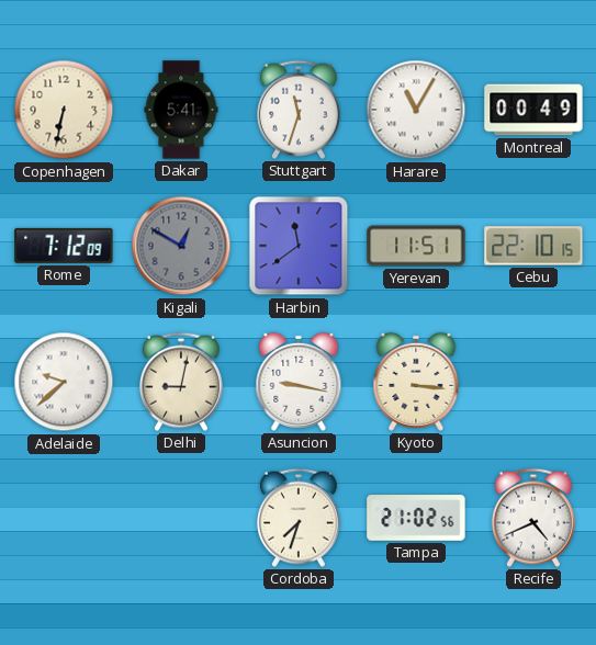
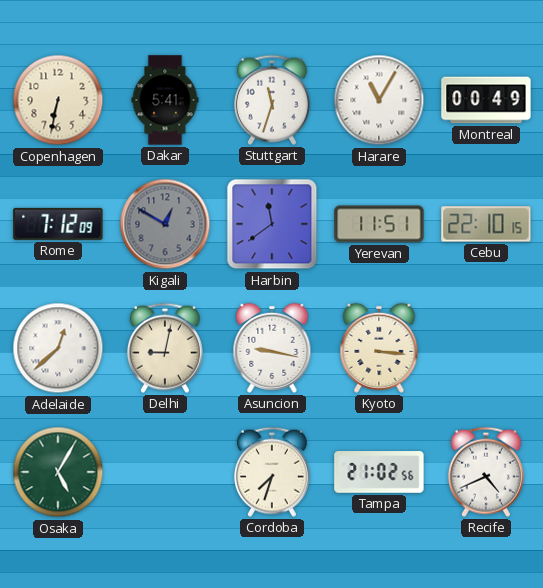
Adelaide: 9:38 -> 12:38 (58, 348)
Osaka: none -> 5:05 (58, 472)
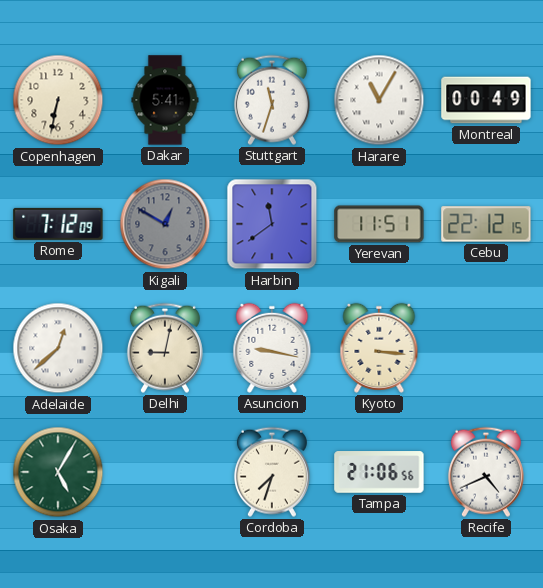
Cebu: 22:10 -> 22:12 (486, 224)
Tampa: 21:02 -> 21:06 (379, 472)
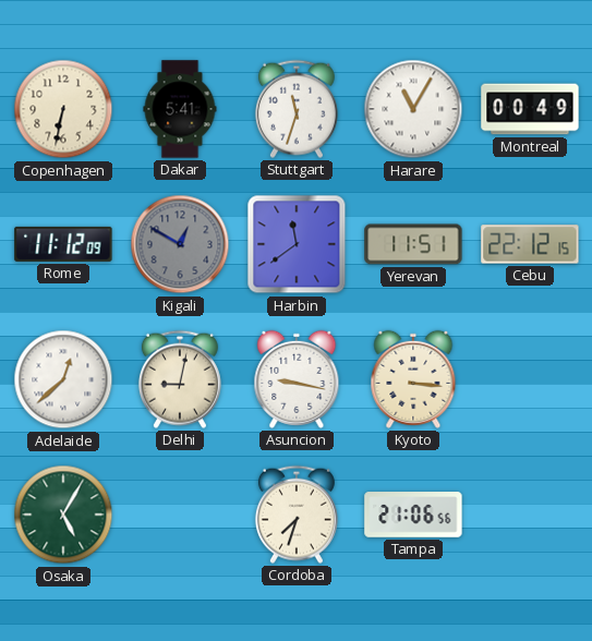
Rome: 7:12 -> 11:12 (63, 244)
Recife: 4:41 -> none (486, 472)
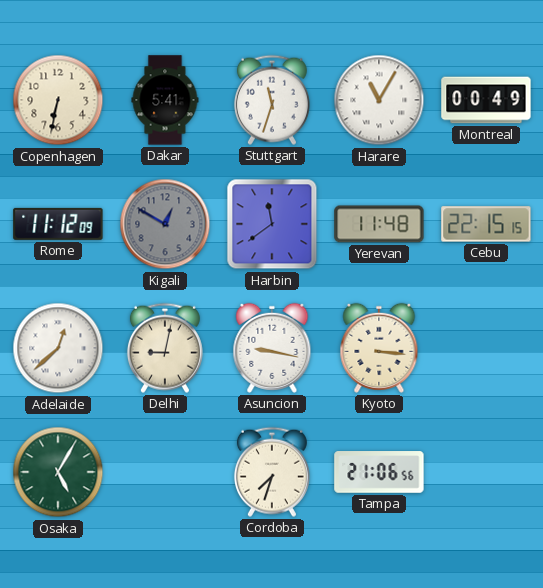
Yerevan: 11:51 -> 11:48 (379, 224)
Cebu: 22:12 -> 22:15 (486, 224)
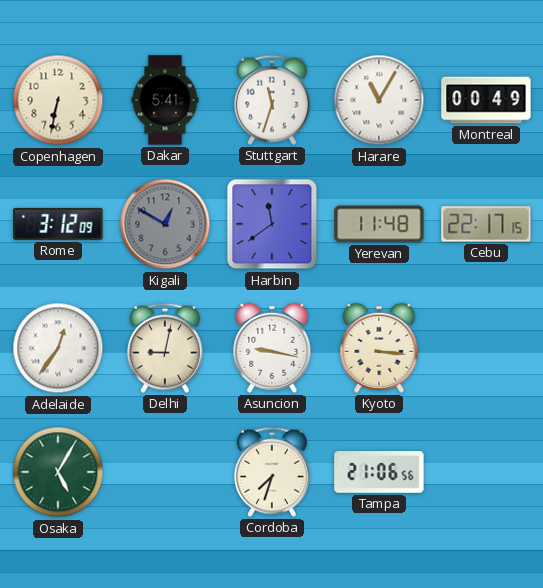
Rome: 11:12 -> 3:12 (58, 224)
Cebu: 22:15 -> 22:17 (486, 224)
Adelaide: 12:38 -> 12:36 (58, 348)
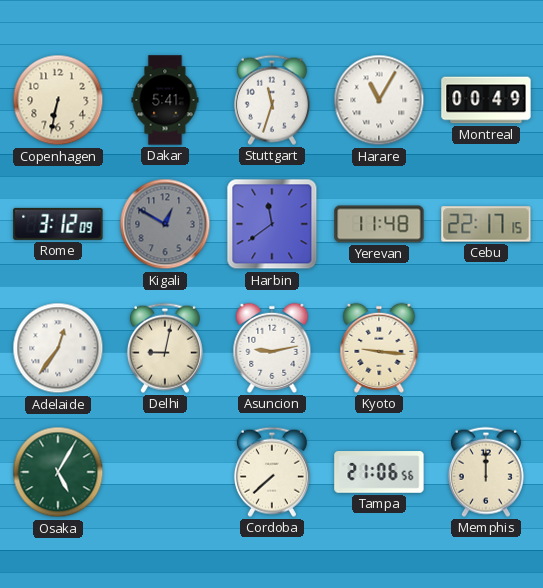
Asuncion: 9:17 -> 9:13 (272, 348)
Kyoto: 3:16 -> 9:16 (379, 348)
Cordoba: 7:33 -> 7:38 (272, 472)
Memphis: none -> 12:00 (486, 472)
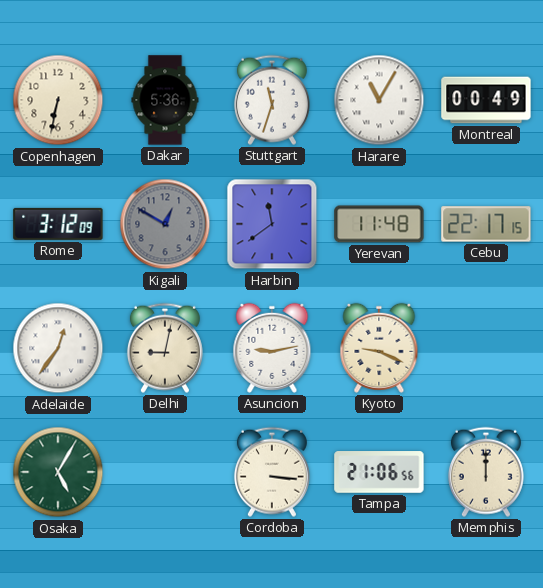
Dakar: 5:41 -> 5:36 (165, 100)
Kyoto: 9:16 -> 9:19 (379, 348)
Cordoba: 7:38 -> 3:16 (272, 472)
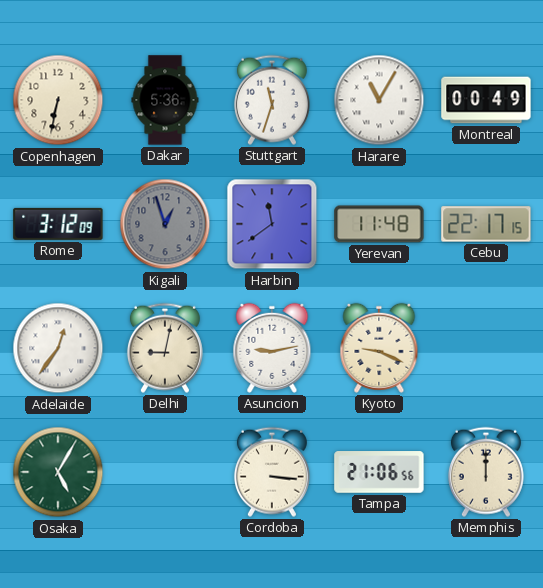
Kigali: 12:50 -> 12:57 (165, 224)
